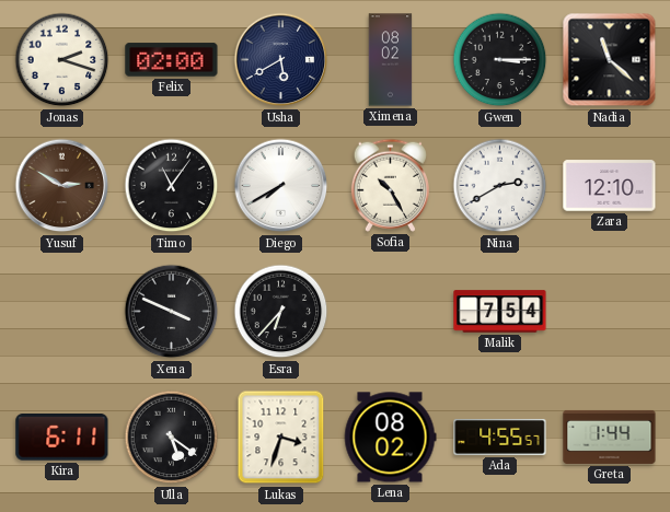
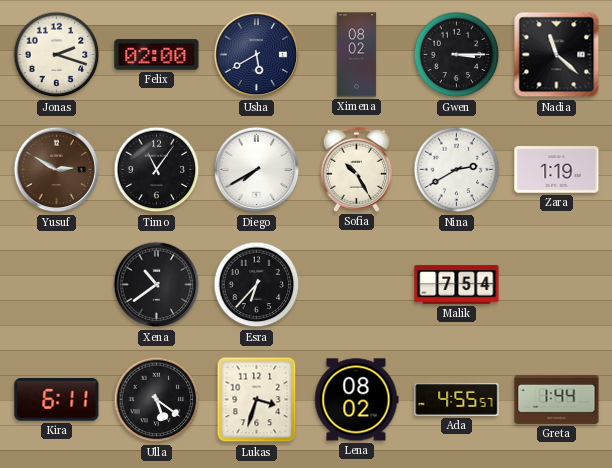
Zara: 12:10 -> 1:19 (557, 170)
Xena: 3:49 -> 10:39 (157, 285)
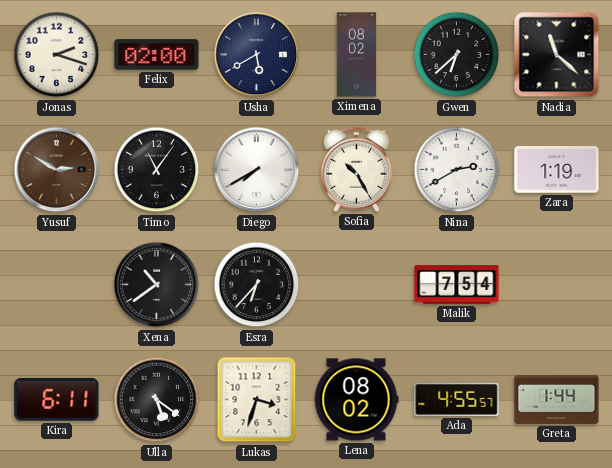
Gwen: 3:15 -> 6:38 (457, 55)
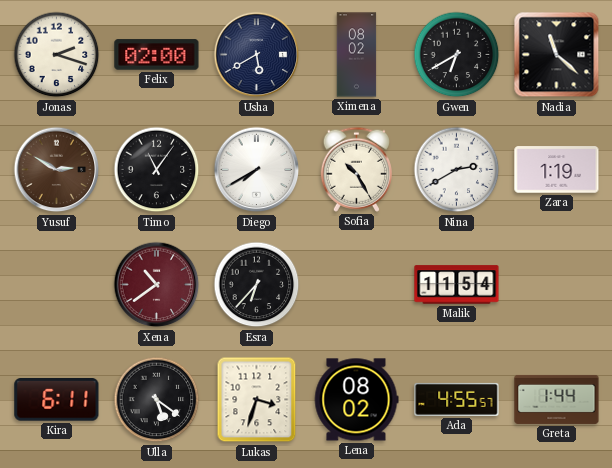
Gwen: 6:38 -> 6:40 (457, 55)
Xena dial: black -> burgundy (157, 285)
Malik: 7:54 -> 11:54 (457, 285)
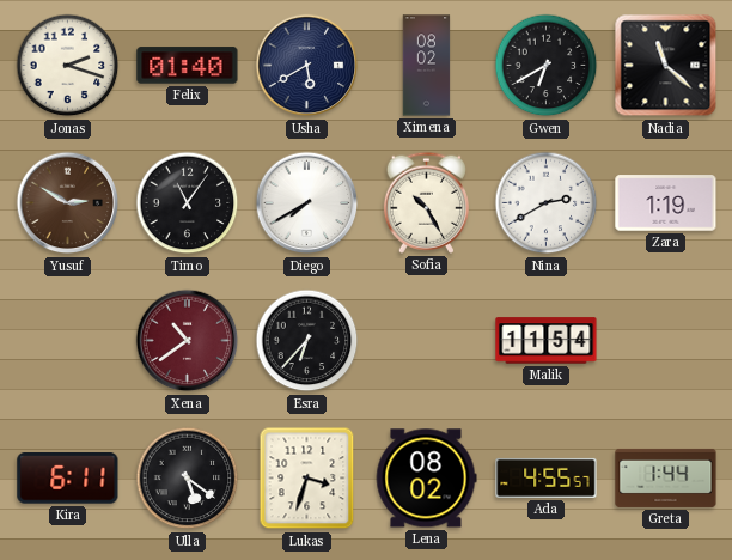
Felix: 02:00 -> 01:40 (188, 66)
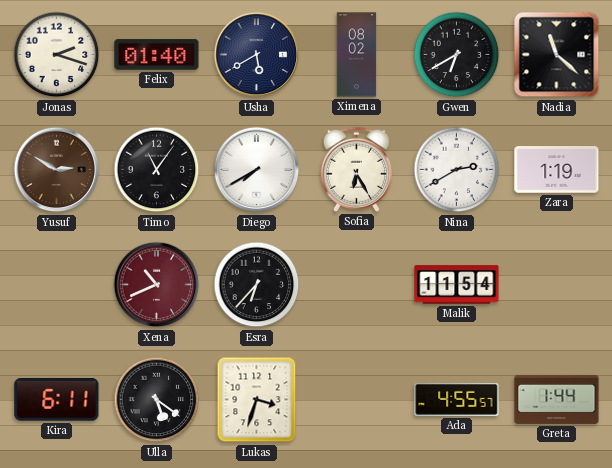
Sofia: 10:25 -> 6:25 (356, 169)
Xena: 10:39 -> 10:41 (157, 285)
Lena: 08:02 -> none (426, 479)
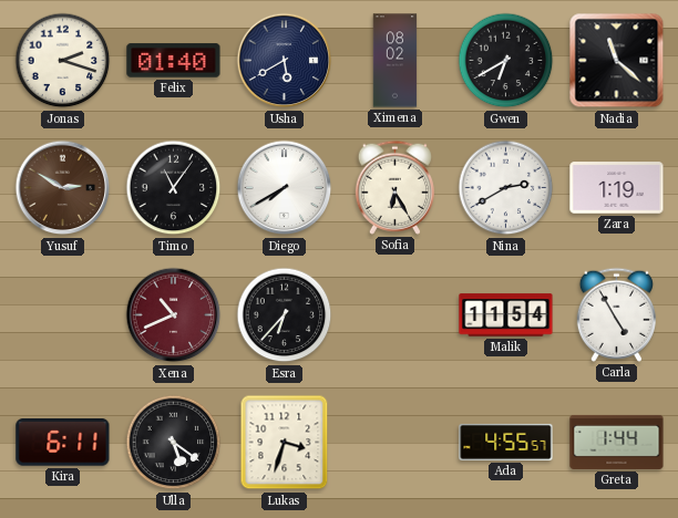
Carla: none -> 4:55 (616, 314)
